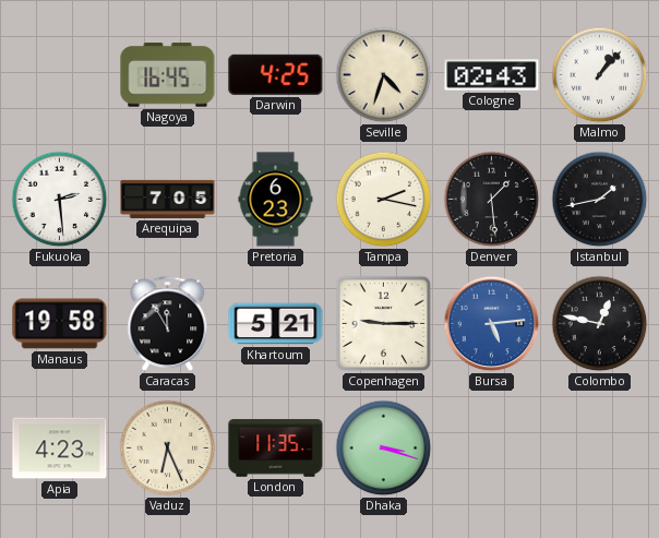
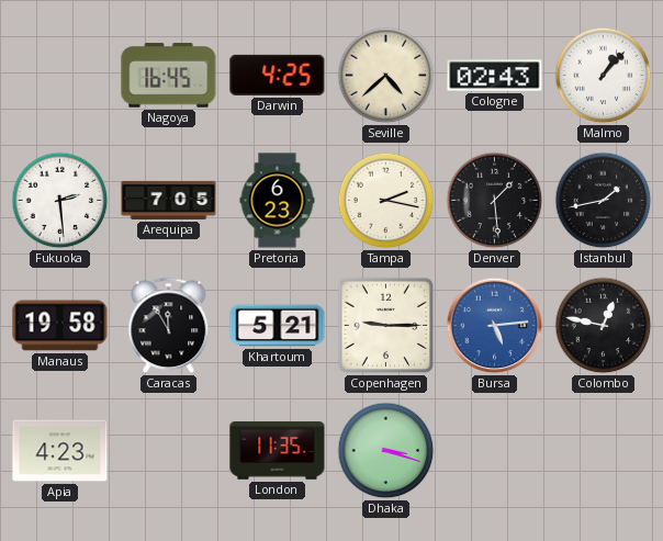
Seville: 4:33 -> 4:38 (386, 76)
Vaduz: 6:26 -> none (168, 449)
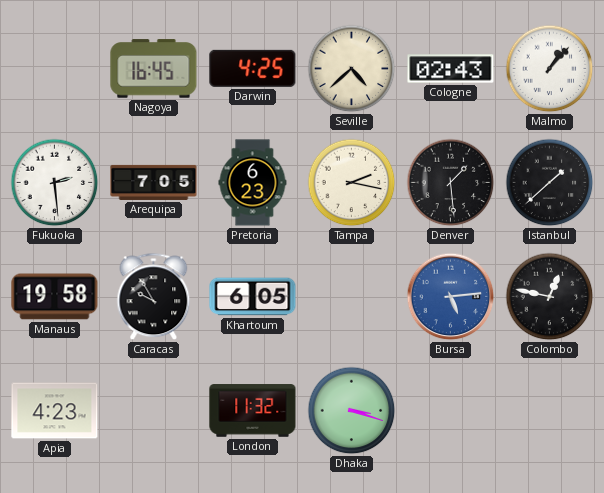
Istanbul: 1:43 -> 1:38 (550, 183)
Caracas: 11:55 -> 9:55 (154, 297)
Khartoum: 5:21 -> 6:05 (253, 297)
Copenhagen: 9:15 -> none (386, 326)
London: 11:35 -> 11:32 (253, 411)
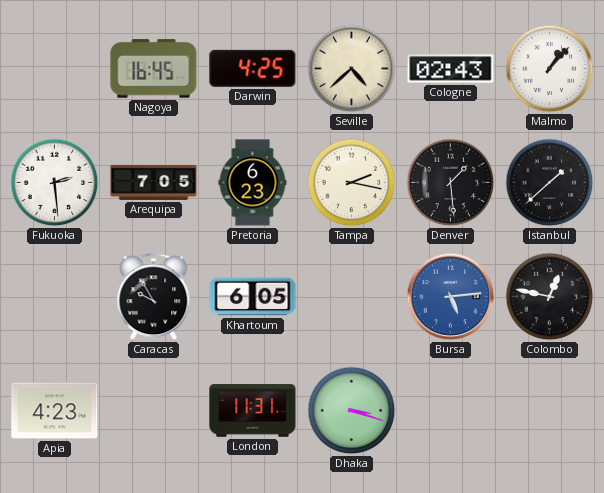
Manaus: 19:58 -> none (55, 297)
London: 11:32 -> 11:31 (253, 411)
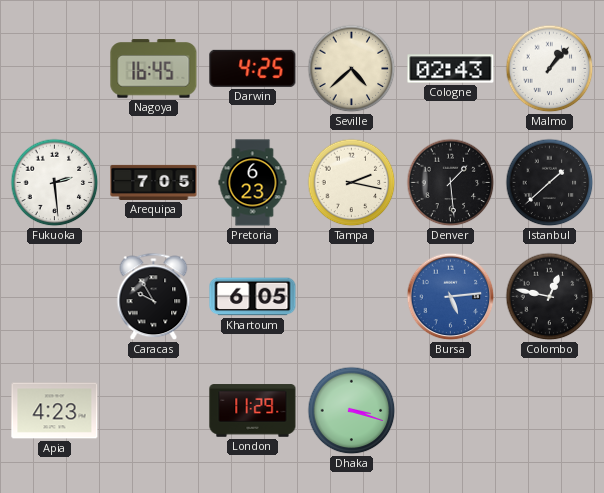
London: 11:31 -> 11:29 (253, 411)
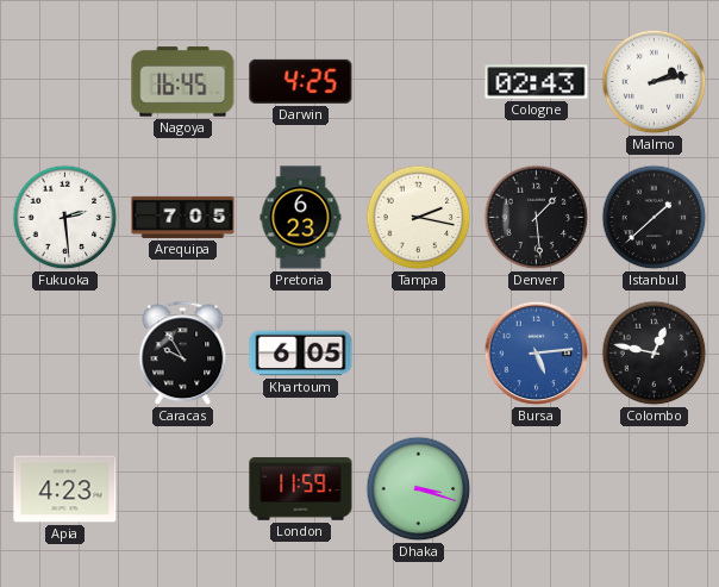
Seville: 4:38 -> none (352, 69)
Malmo: 1:07 -> 2:13 (655, 82)
London: 11:29 -> 11:59 (301, 489)
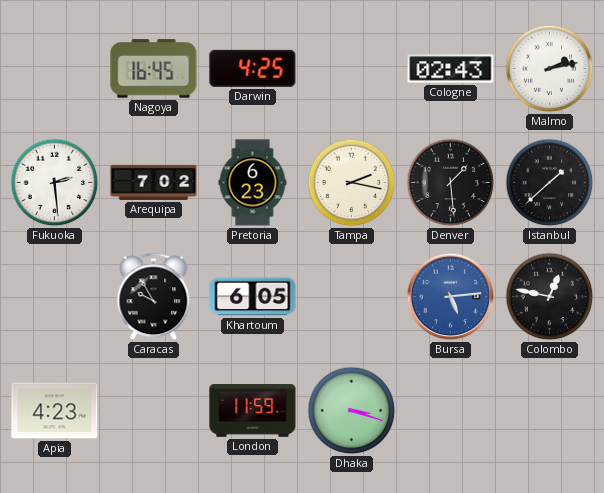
Arequipa: 7:05 -> 7:02 (154, 182)
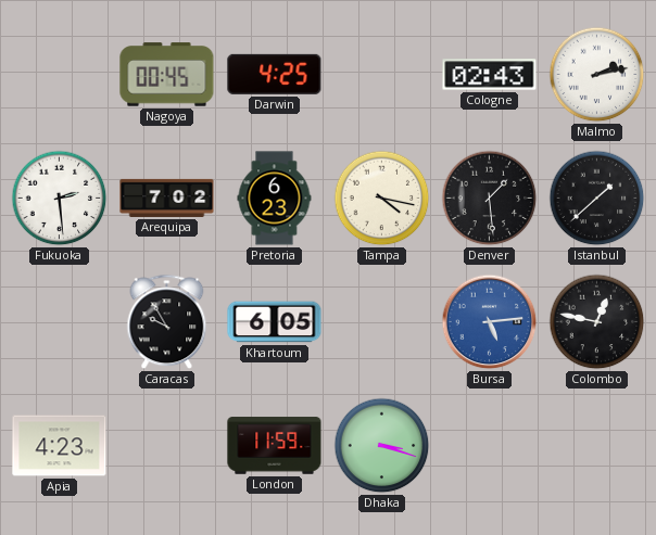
Nagoya: 16:45 -> 00:45 (167, 75)
Tampa: 2:17 -> 4:17 (382, 199)
